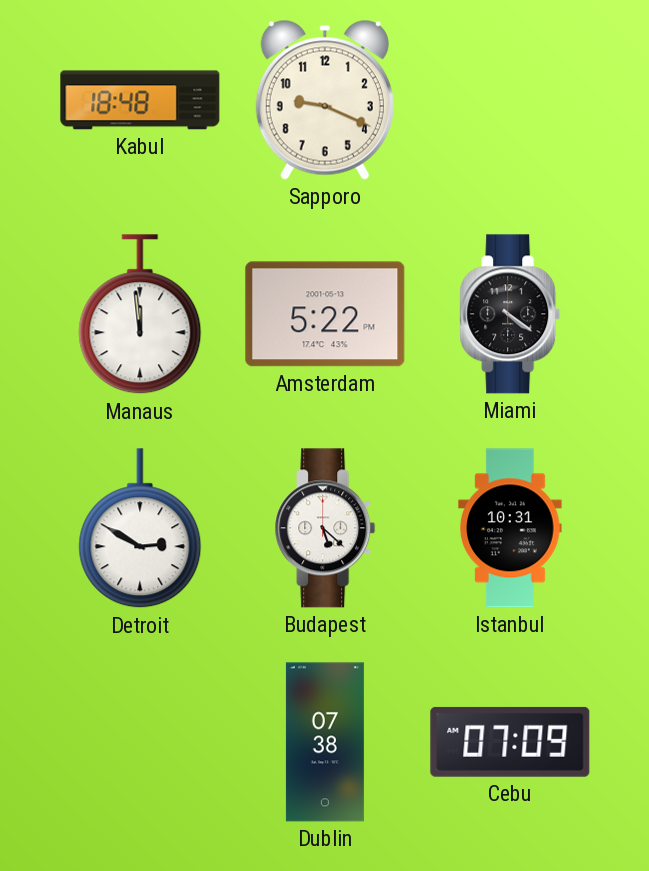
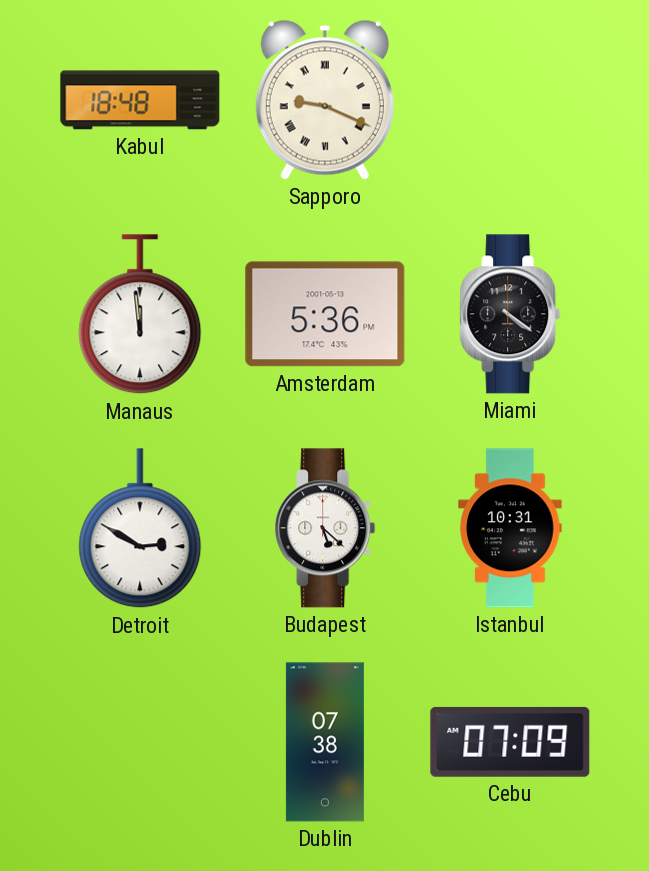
Sapporo numerals: Arabic -> Roman (325, 100)
Amsterdam: 5:22 -> 5:36 (325, 314)
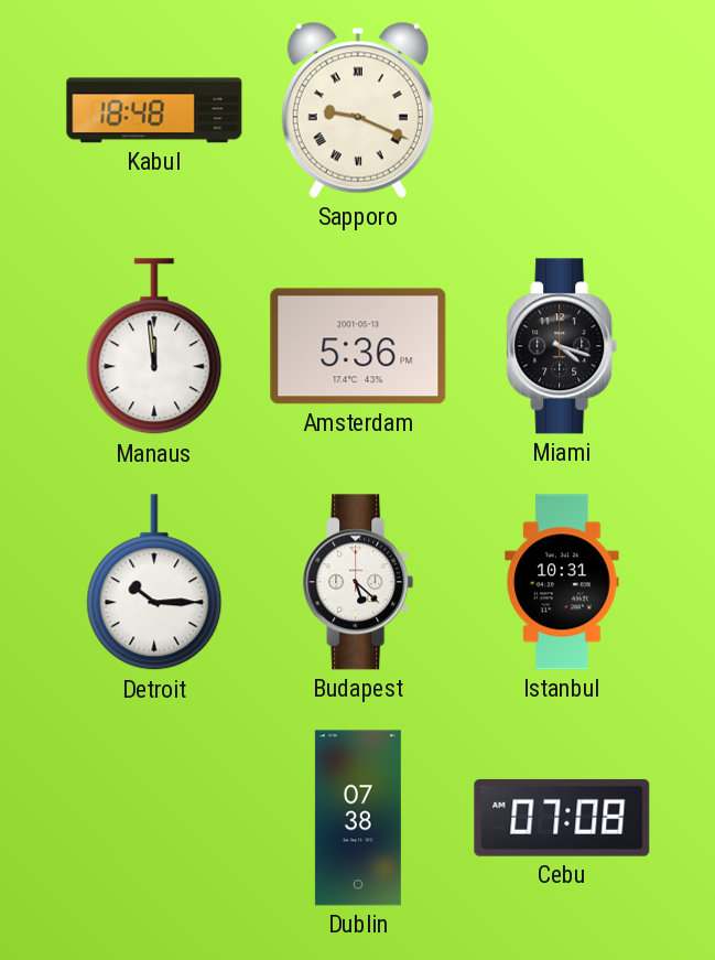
Miami: 4:21 -> 4:18 (562, 346)
Detroit: 2:50 -> 10:15 (154, 583)
Cebu: 07:09 -> 07:08 (562, 818)
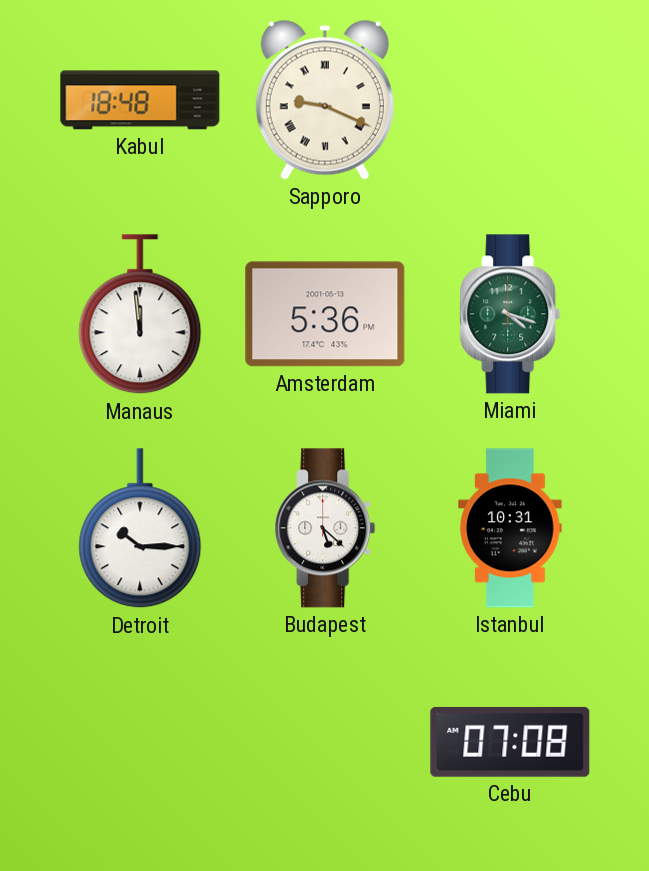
Miami dial: black -> green (510, 314)
Dublin: 07:38 -> none (358, 818)
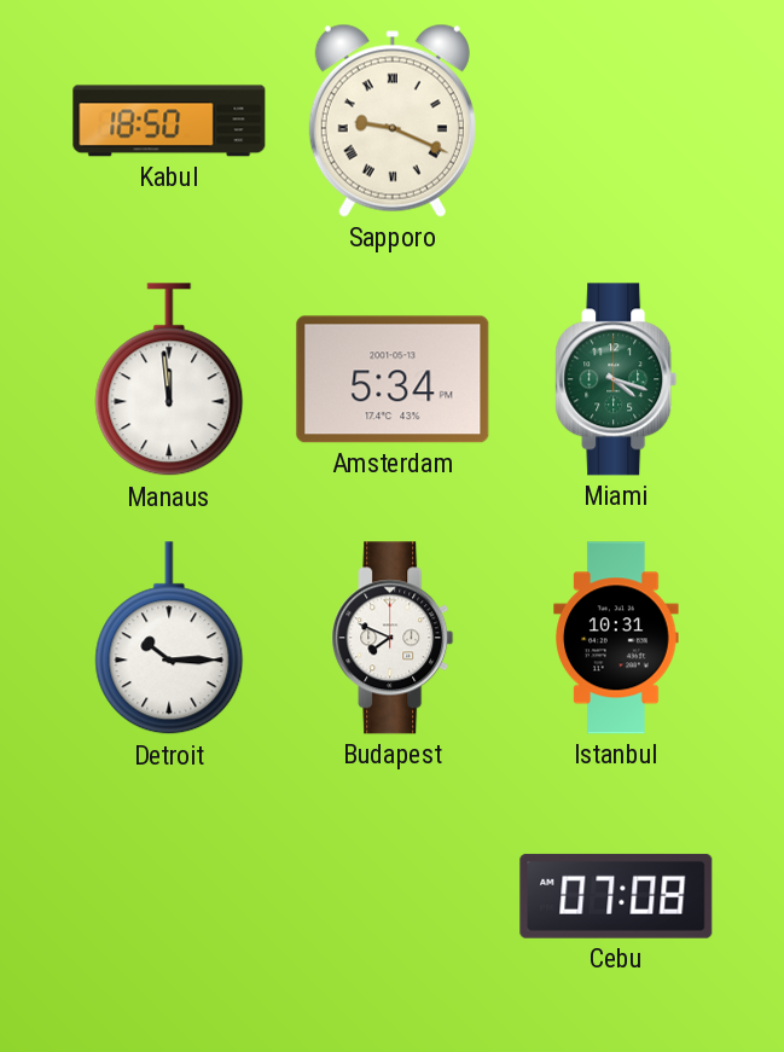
Kabul: 18:48 -> 18:50 (169, 121)
Amsterdam: 5:36 -> 5:34 (393, 379)
Budapest: 5:22 -> 7:49 (393, 638)
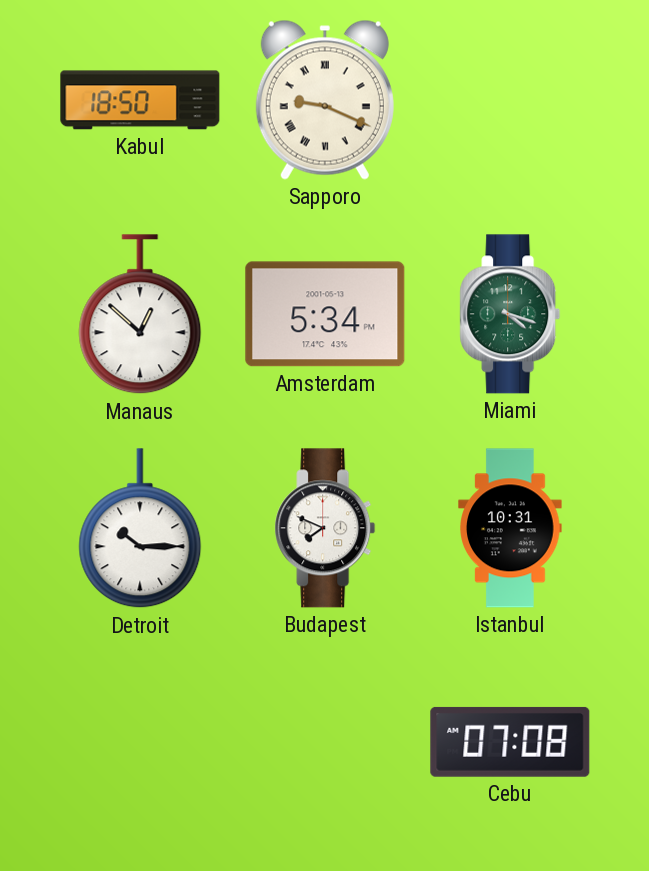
Manaus: 11:59 -> 12:52 (140, 315)
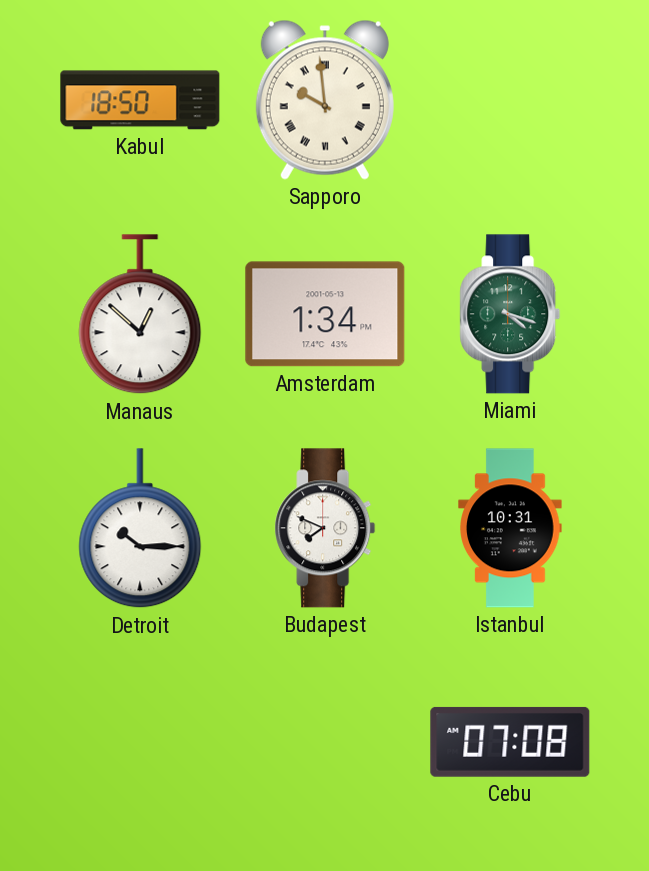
Sapporo: 9:19 -> 9:59 (325, 100)
Amsterdam: 5:34 -> 1:34 (325, 314)
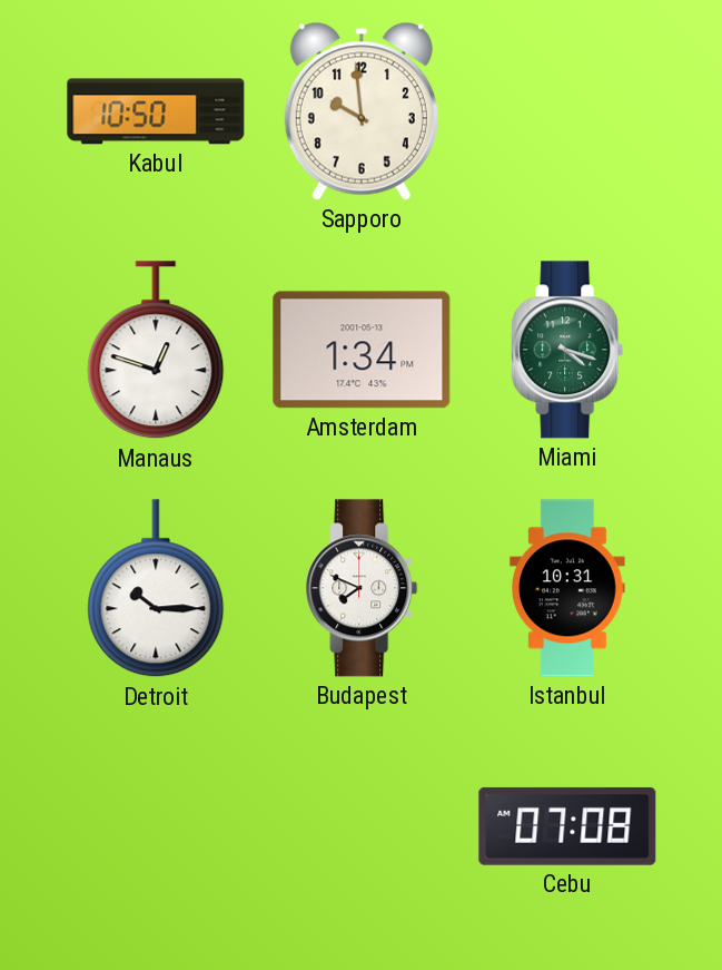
Kabul: 18:50 -> 10:50 (156, 111)
Sapporo numerals: Roman -> Arabic (362, 111)
Manaus: 12:52 -> 12:48 (156, 351)
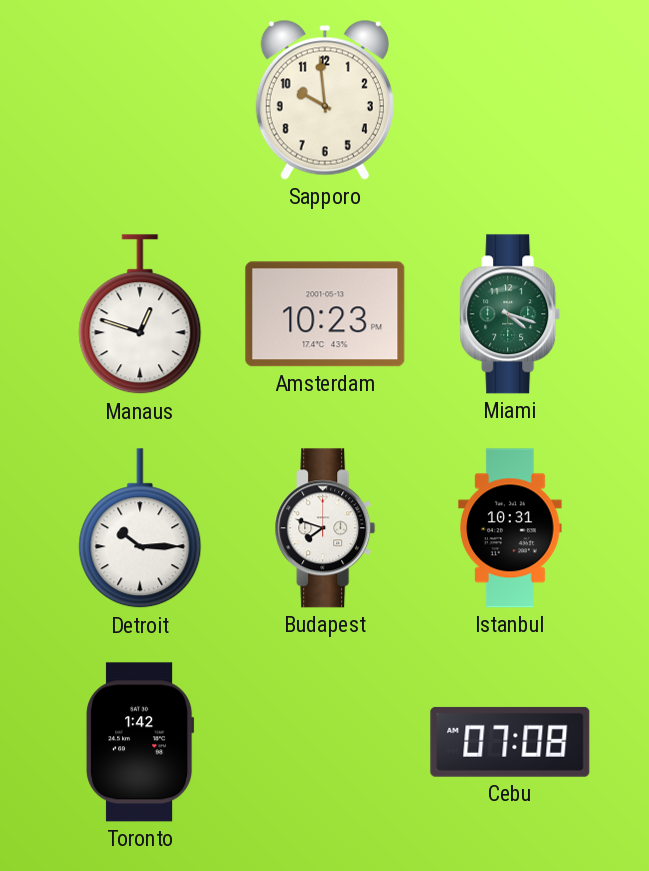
Kabul: 10:50 -> none (156, 111)
Amsterdam: 1:34 -> 10:23 (325, 314)
Budapest: 7:49 -> 7:48 (325, 528)
Toronto: none -> 1:42 (140, 742)
